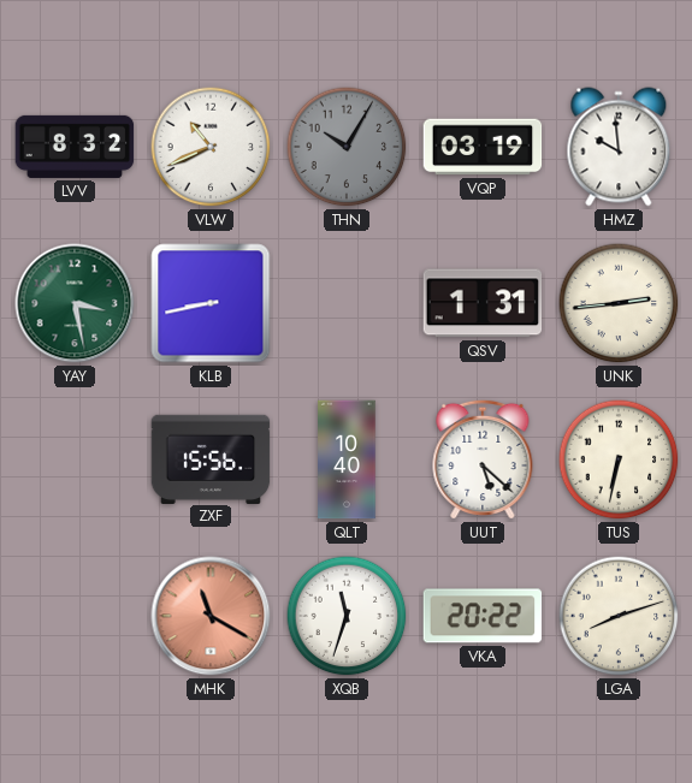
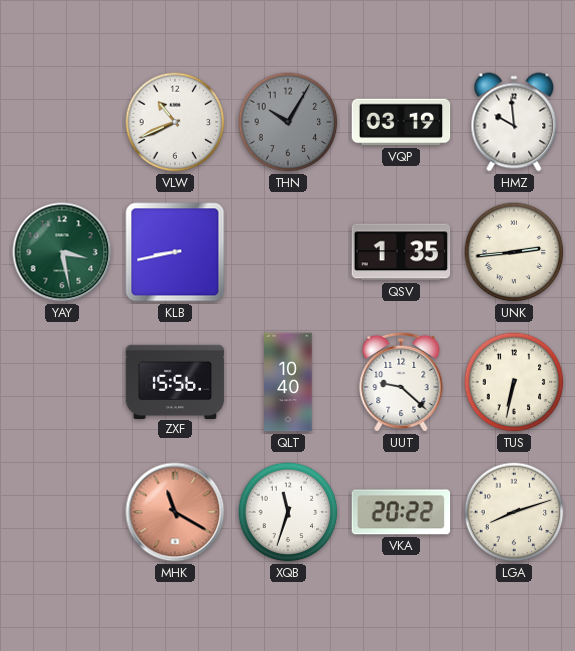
LVV: 8:32 -> none (75, 147)
QSV: 1:31 -> 1:35 (401, 252)
UUT: 5:22 -> 9:22 (401, 382)
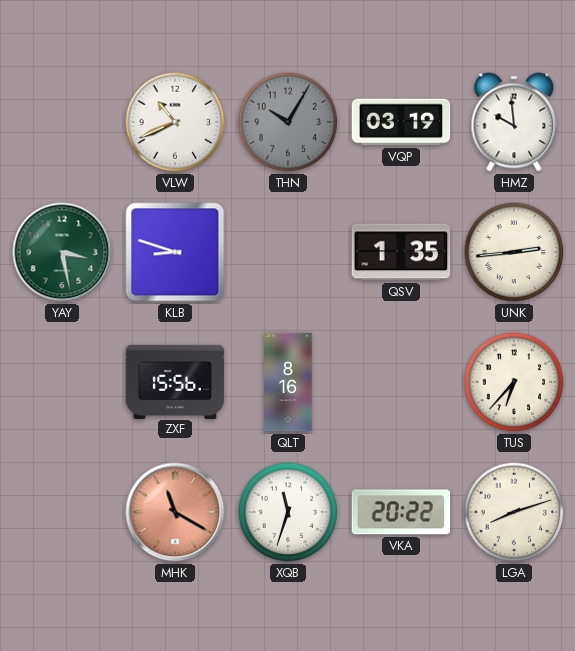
KLB: 8:43 -> 8:48 (175, 252)
QLT: 10:40 -> 8:16 (288, 382)
UUT: 9:22 -> none (401, 382)
TUS: 6:32 -> 6:37 (514, 382)
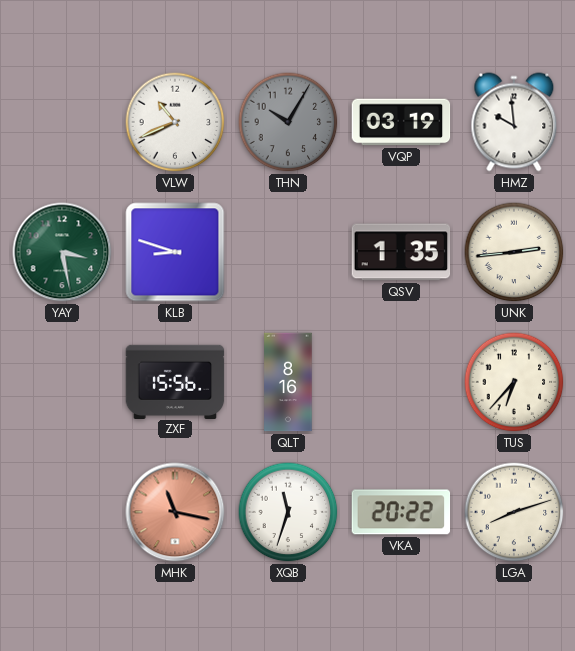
MHK: 11:20 -> 11:17 (175, 512)
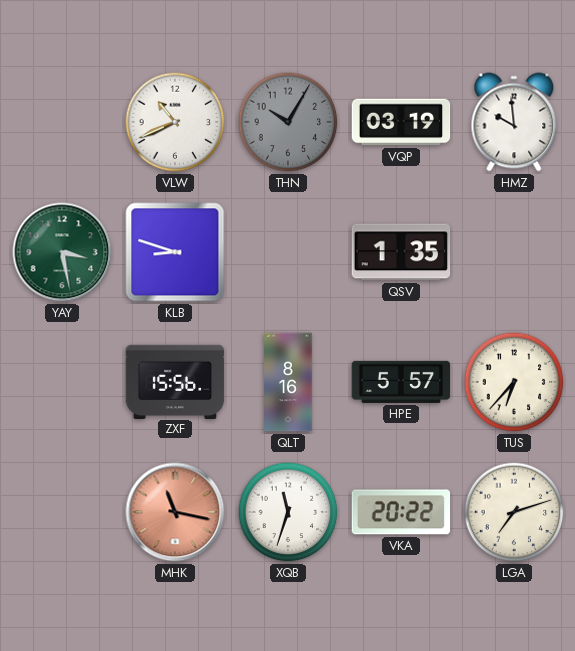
UNK: 2:44 -> none (514, 252)
HPE: none -> 5:57 (401, 382)
LGA: 8:12 -> 7:12 (514, 512)
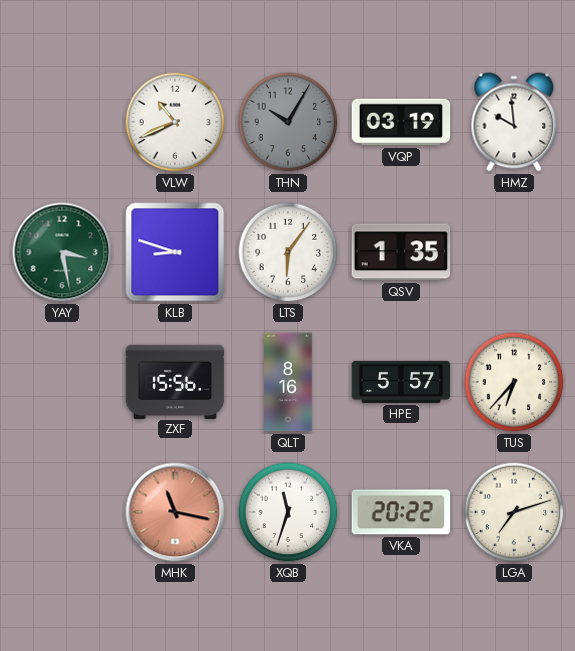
LTS: none -> 6:06 (288, 252)
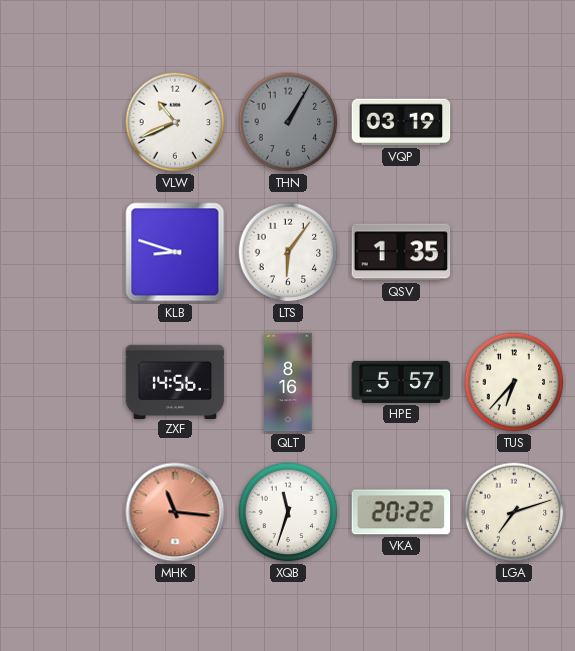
THN: 10:05 -> 1:05 (288, 122)
HMZ: 9:59 -> none (514, 122)
YAY: 3:28 -> none (62, 252)
ZXF: 15:56 -> 14:56 (175, 381)
MHK: 11:17 -> 11:16 (175, 512)
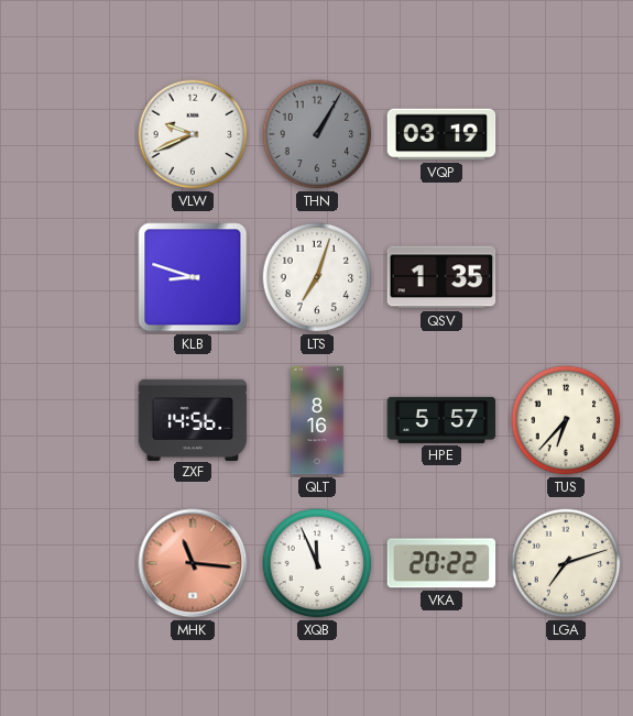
VLW: 10:41 -> 9:41 (193, 134)
LTS: 6:06 -> 7:03 (317, 277)
XQB: 11:33 -> 11:56 (317, 563)
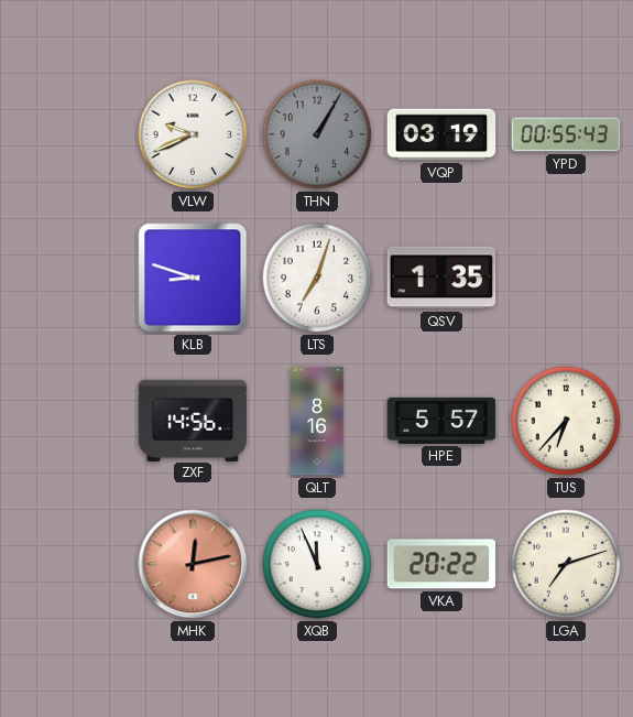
YPD: none -> 00:55 (566, 134)
MHK: 11:16 -> 12:13 (193, 564)
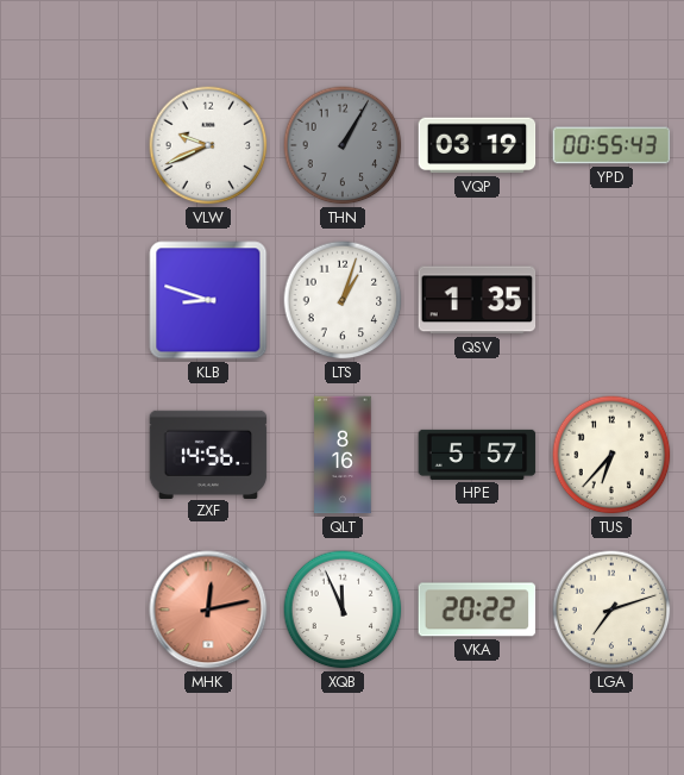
LTS: 7:03 -> 1:03 (343, 300)
